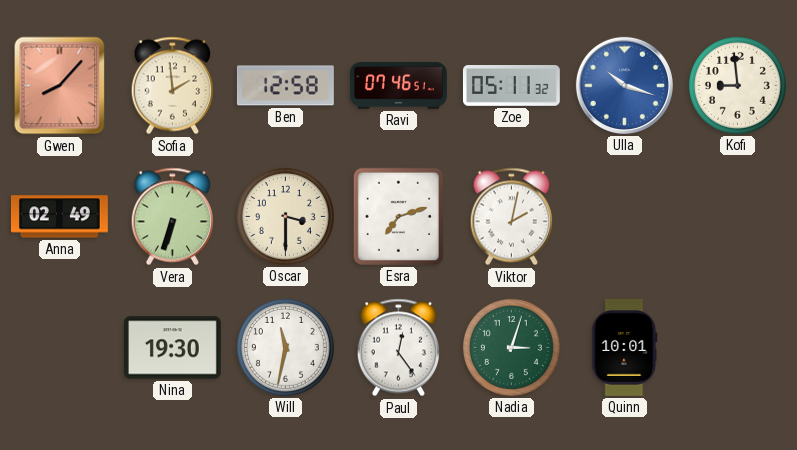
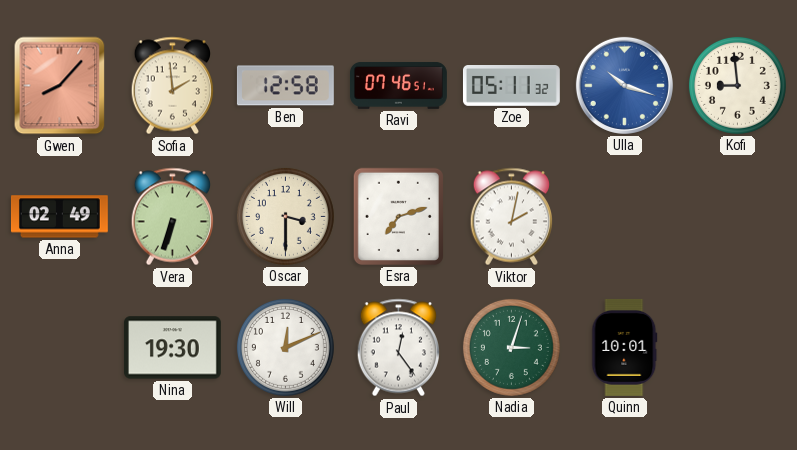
Will: 11:32 -> 12:11 (285, 347)
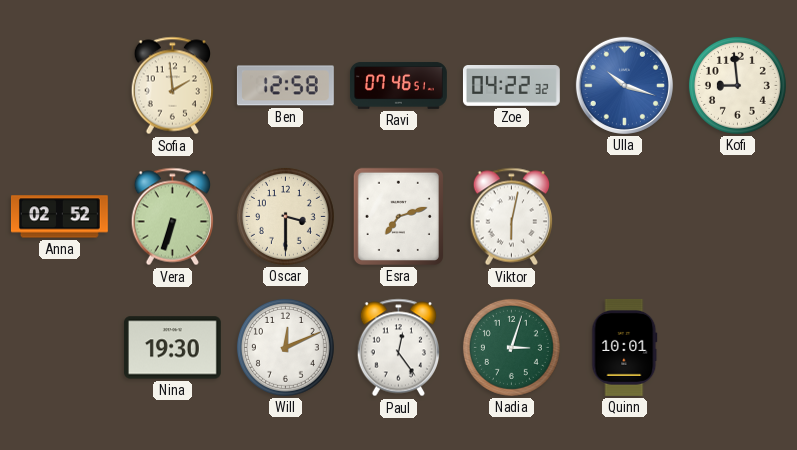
Gwen: 8:07 -> none (60, 86)
Zoe: 05:11 -> 04:22 (511, 86)
Anna: 02:49 -> 02:52 (59, 217)
Viktor: 2:02 -> 6:02 (511, 217)
